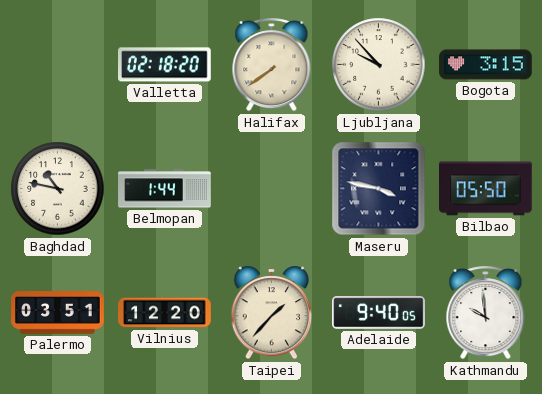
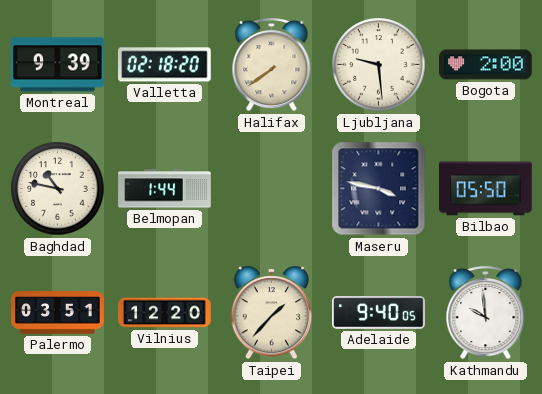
Montreal: none -> 9:39 (58, 65)
Ljubljana: 9:53 -> 9:29 (379, 65)
Bogota: 3:15 -> 2:00 (486, 65)
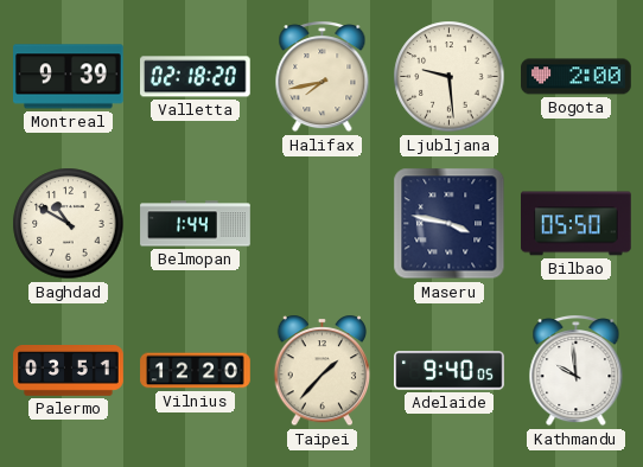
Halifax: 7:39 -> 7:43 (323, 77)
Baghdad: 10:47 -> 10:50 (69, 224)
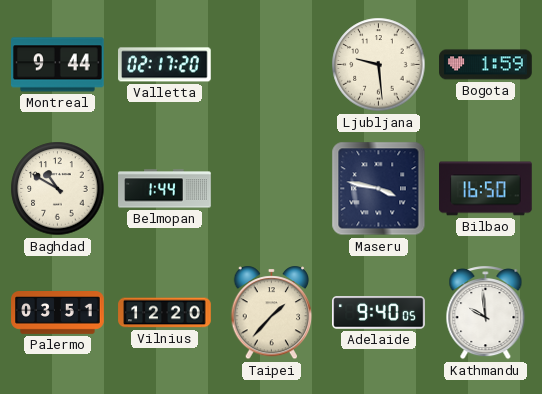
Montreal: 9:39 -> 9:44 (58, 65)
Valletta: 02:18 -> 02:17 (165, 65)
Halifax: 7:43 -> none (323, 77)
Bogota: 2:00 -> 1:59 (486, 65)
Bilbao: 05:50 -> 16:50 (486, 189)
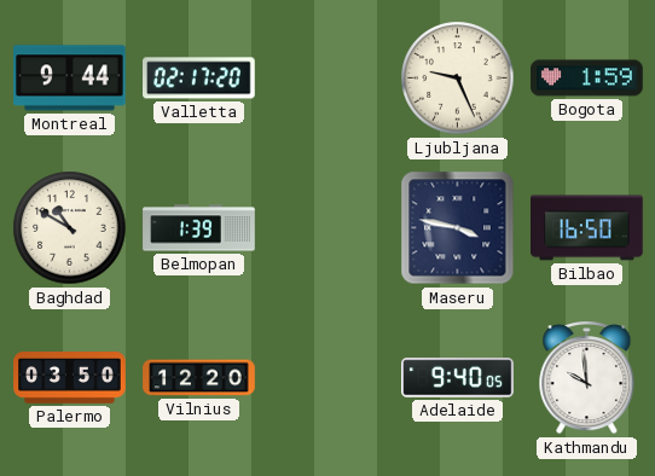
Ljubljana: 9:29 -> 9:26 (458, 79)
Belmopan: 1:44 -> 1:39 (199, 228)
Palermo: 03:51 -> 03:50 (70, 378)
Taipei: 1:37 -> none (272, 313)
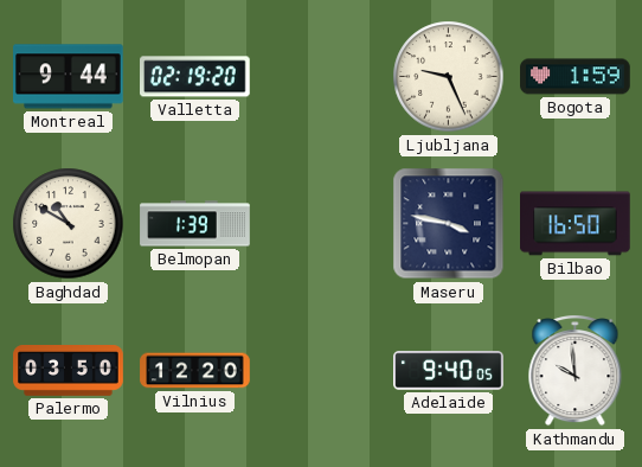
Valletta: 02:17 -> 02:19 (195, 77)
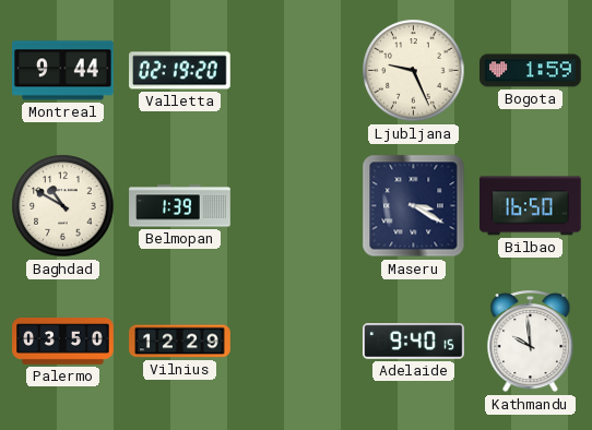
Maseru: 3:47 -> 3:20 (414, 206)
Vilnius: 12:20 -> 12:29 (180, 342)
Adelaide: 9:40:05 -> 9:40:15 (414, 342)
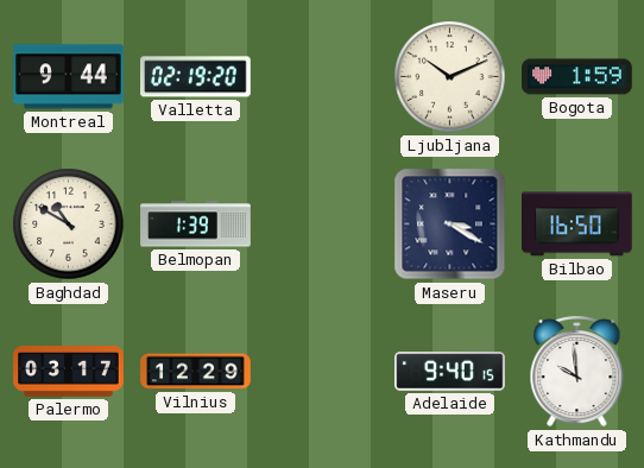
Ljubljana: 9:26 -> 10:11 (450, 77)
Palermo: 03:50 -> 03:17 (69, 372)
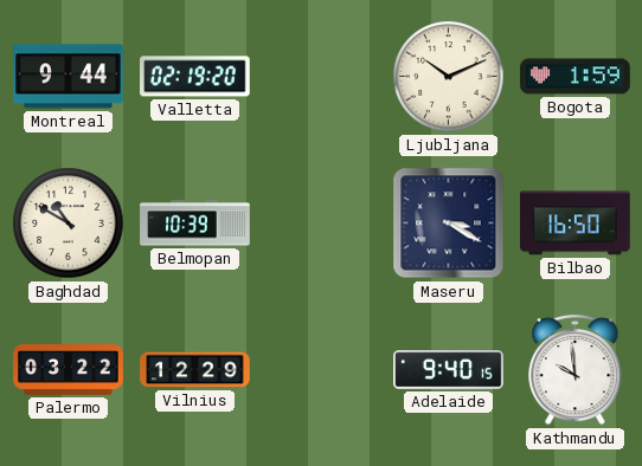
Belmopan: 1:39 -> 10:39 (195, 224)
Palermo: 03:17 -> 03:22 (69, 370)
